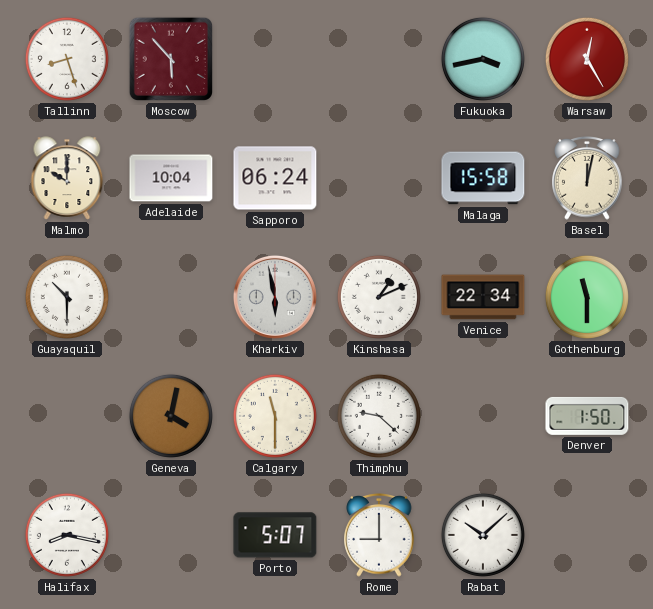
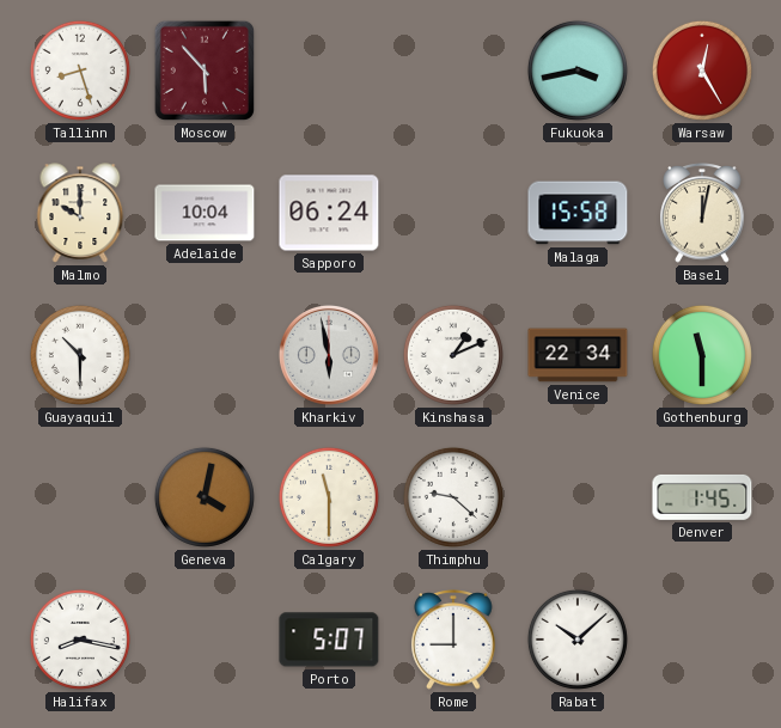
Denver: 1:50 -> 1:45 (702, 497)
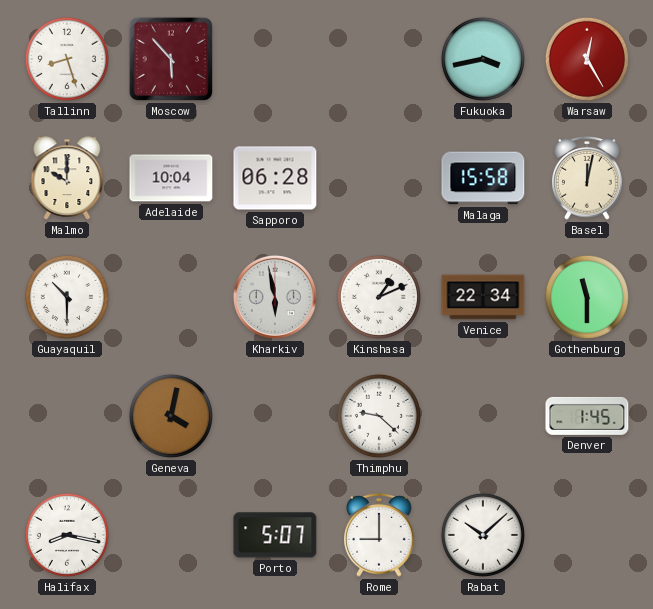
Sapporo: 06:24 -> 06:28 (275, 178)
Calgary: 11:30 -> none (329, 497)
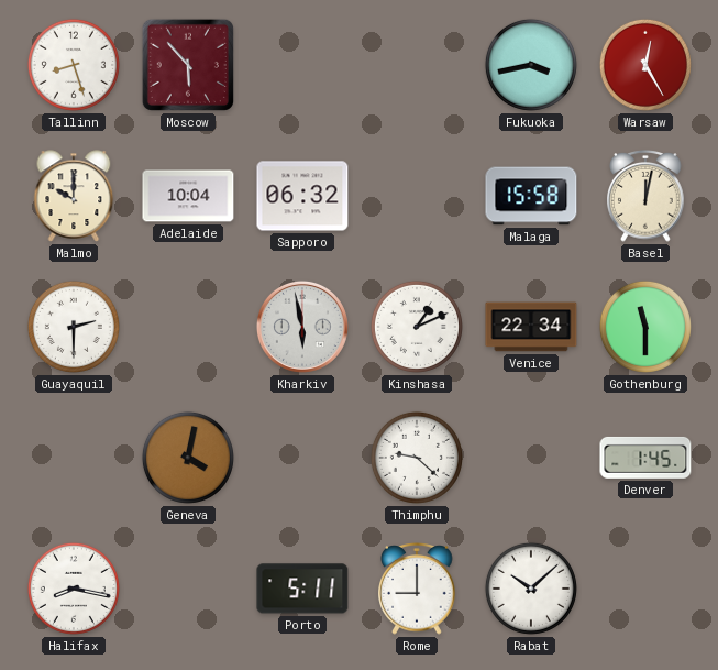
Sapporo: 06:28 -> 06:32 (302, 196)
Guayaquil: 10:30 -> 2:30 (74, 327)
Porto: 5:07 -> 5:11 (302, 589)
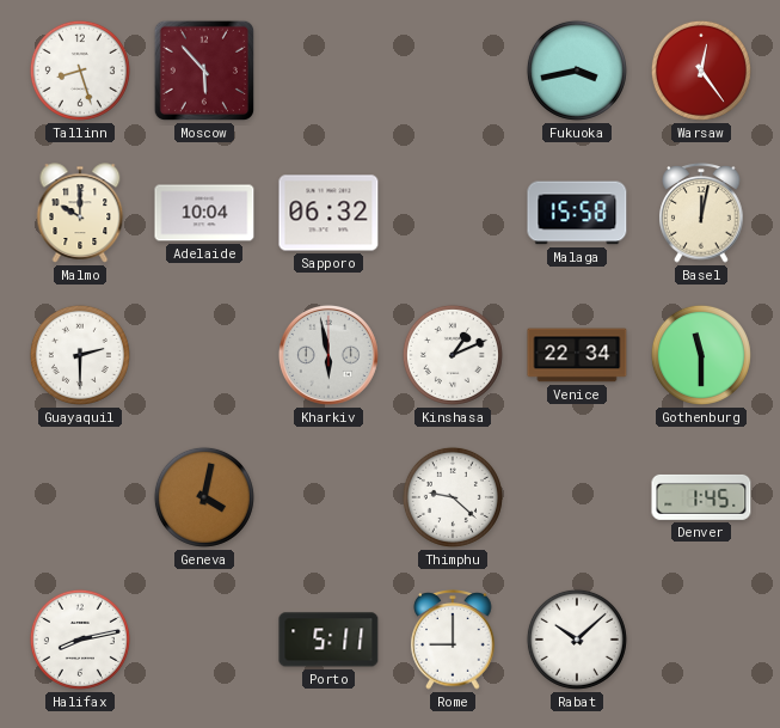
Warsaw: 12:25 -> 12:24 (701, 71)
Halifax: 8:17 -> 8:13 (80, 640)
